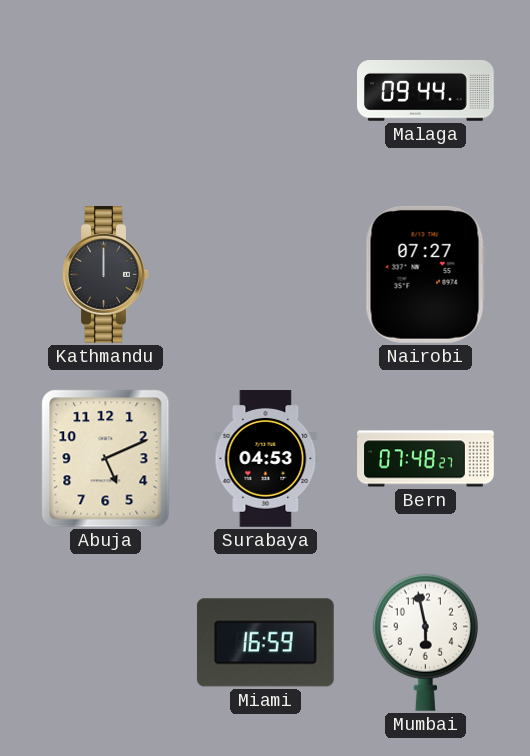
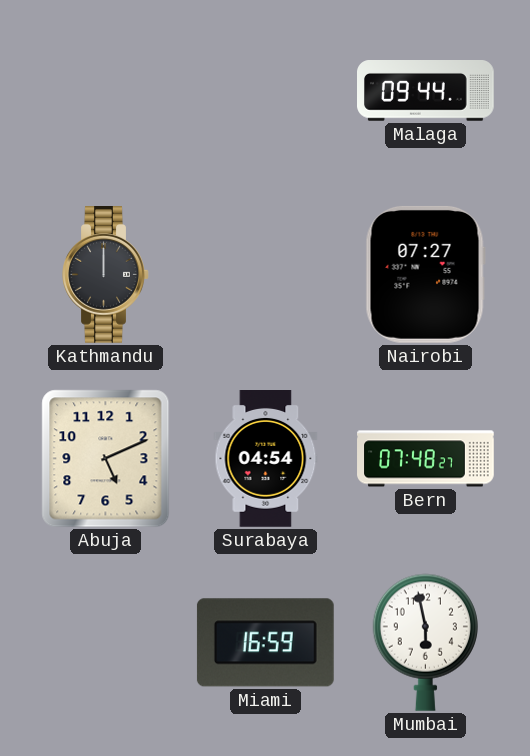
Surabaya: 04:53 -> 04:54 (266, 459)
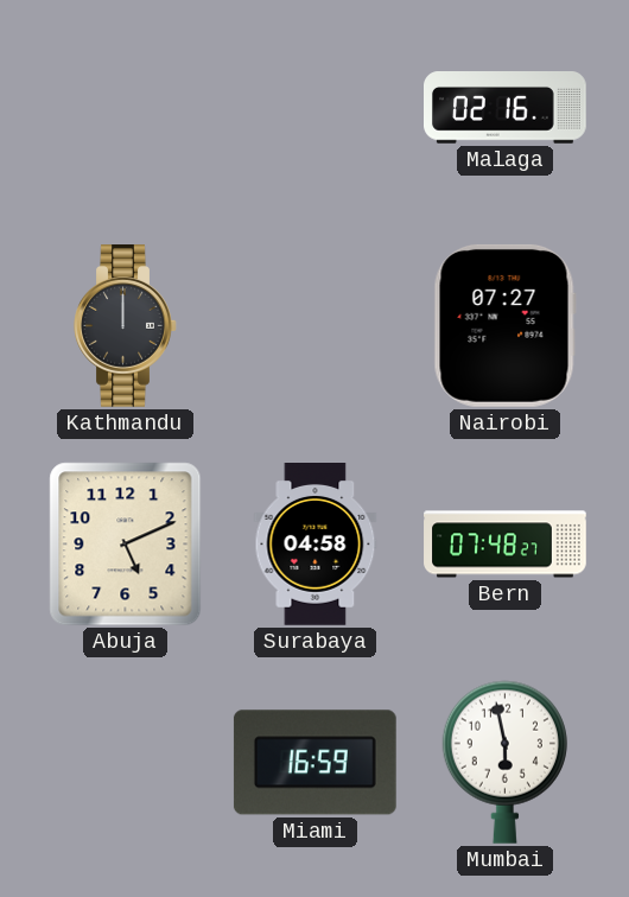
Malaga: 09:44 -> 02:16 (506, 108)
Surabaya: 04:54 -> 04:58 (316, 545)
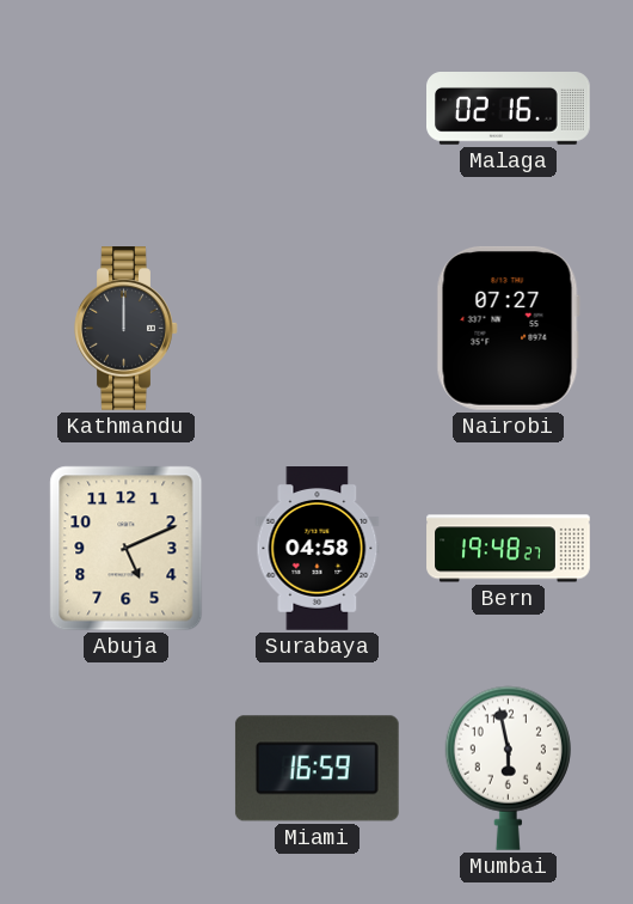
Bern: 07:48 -> 19:48 (509, 549)
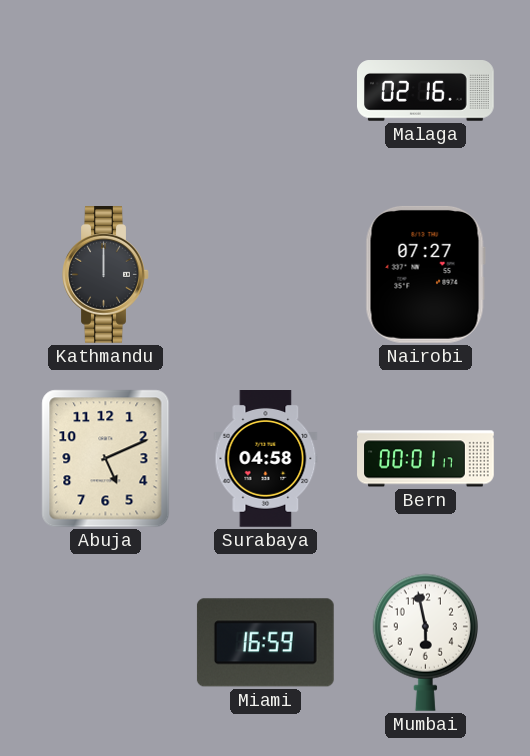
Bern: 19:48 -> 00:01 (426, 459)
